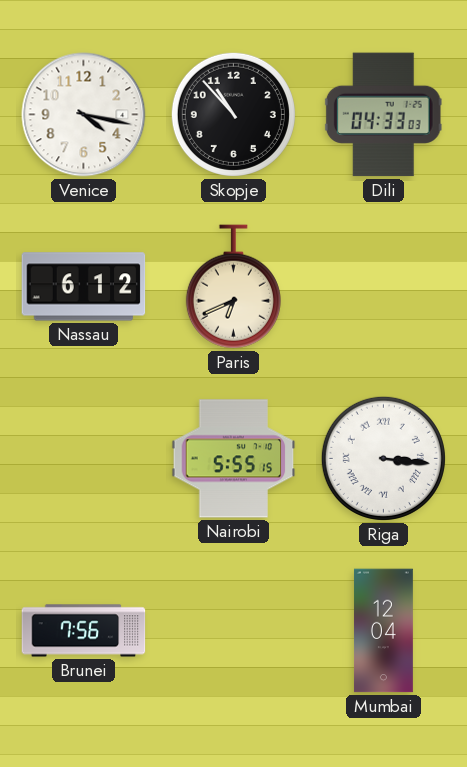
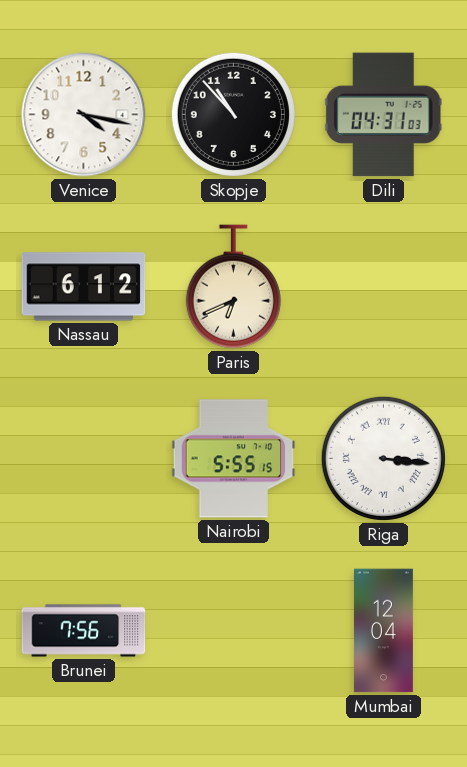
Dili: 04:33 -> 04:31 (383, 115)
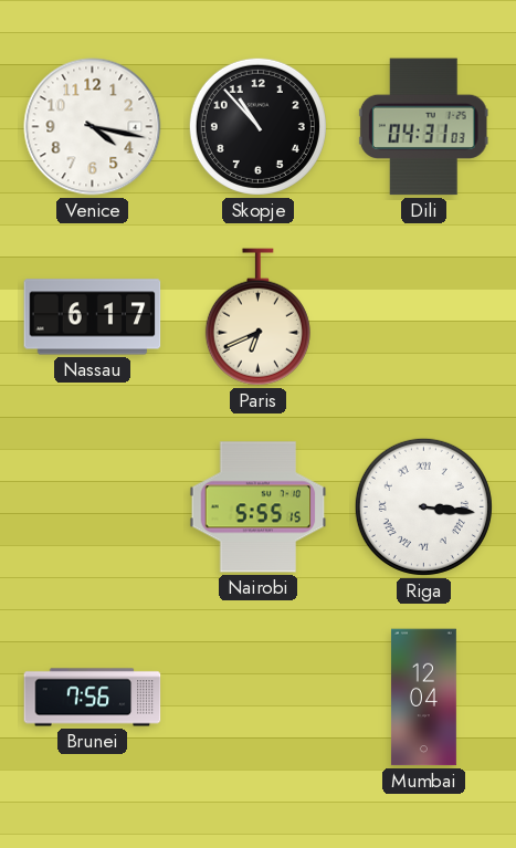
Nassau: 6:12 -> 6:17 (93, 317)
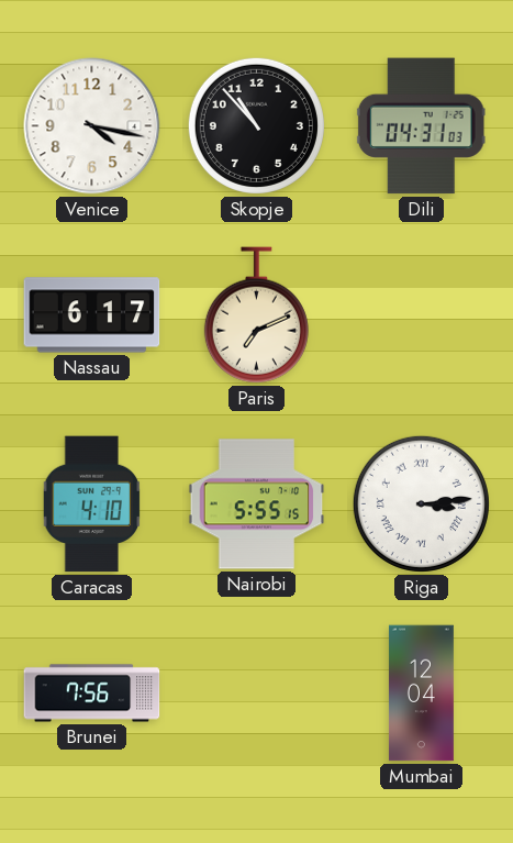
Paris: 6:41 -> 7:11 (256, 315)
Caracas: none -> 4:10 (92, 504)
Riga: 3:16 -> 3:14 (421, 503)
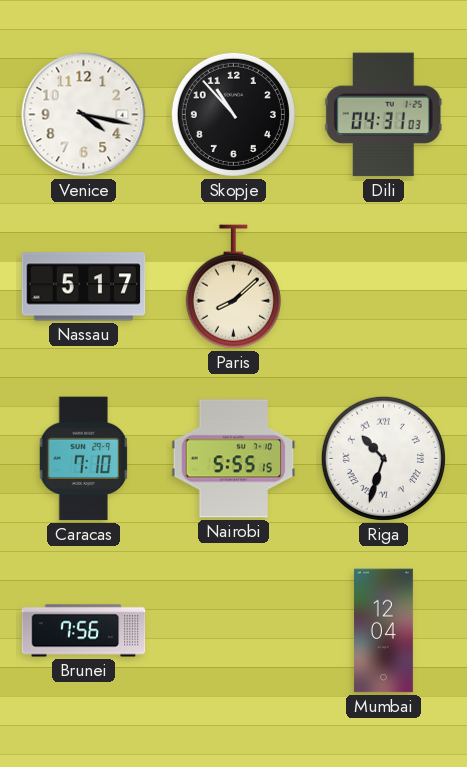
Nassau: 6:17 -> 5:17 (84, 287)
Paris: 7:11 -> 8:08 (233, 287)
Caracas: 4:10 -> 7:10 (84, 459)
Riga: 3:14 -> 10:33 (383, 458)
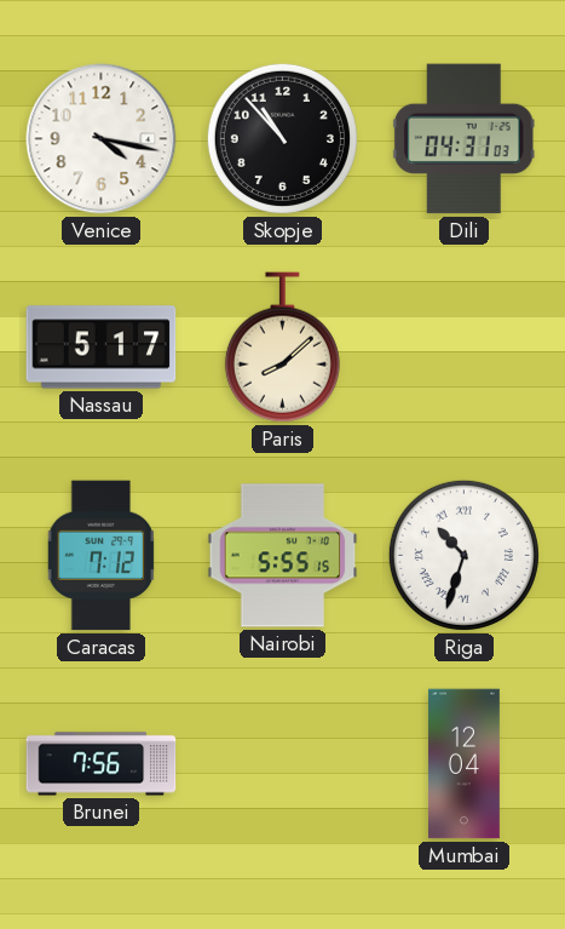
Caracas: 7:10 -> 7:12 (102, 556)
